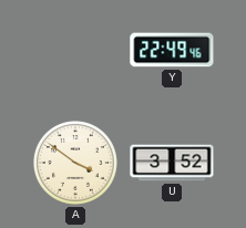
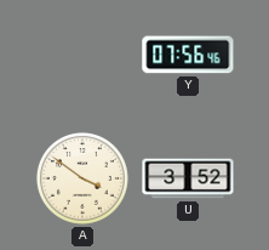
Y: 22:49 -> 07:56 (188, 55)
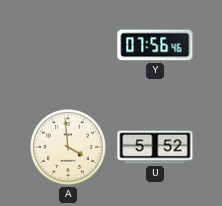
A: 3:51 -> 3:59 (68, 147)
U: 3:52 -> 5:52 (155, 147)
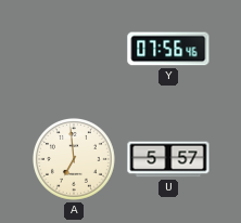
A: 3:59 -> 6:59 (74, 159)
U: 5:52 -> 5:57 (168, 159)
